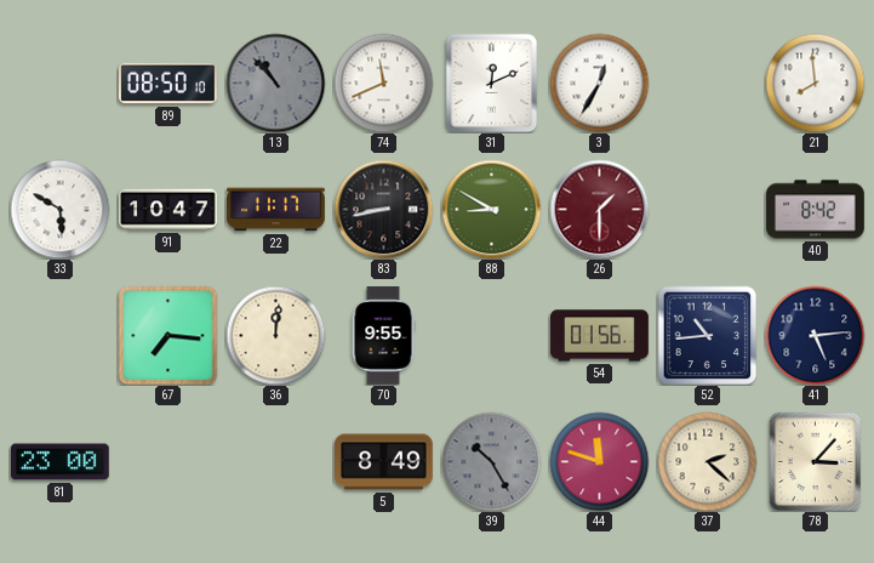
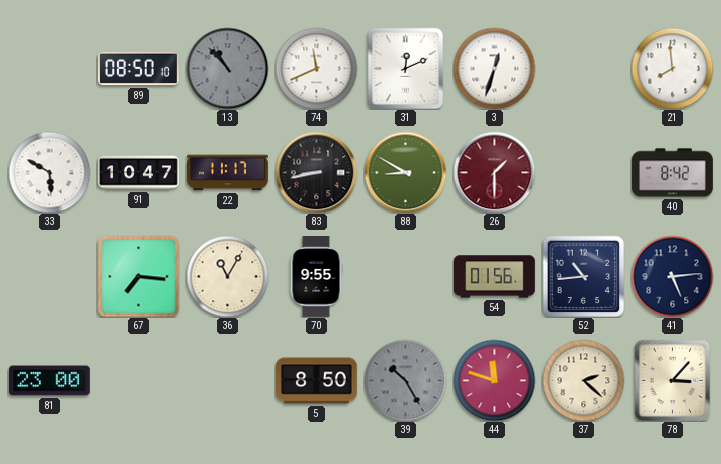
3: 12:35 -> 12:33 (494, 68)
36: 12:01 -> 11:05 (227, 276)
5: 8:49 -> 8:50 (317, 381)
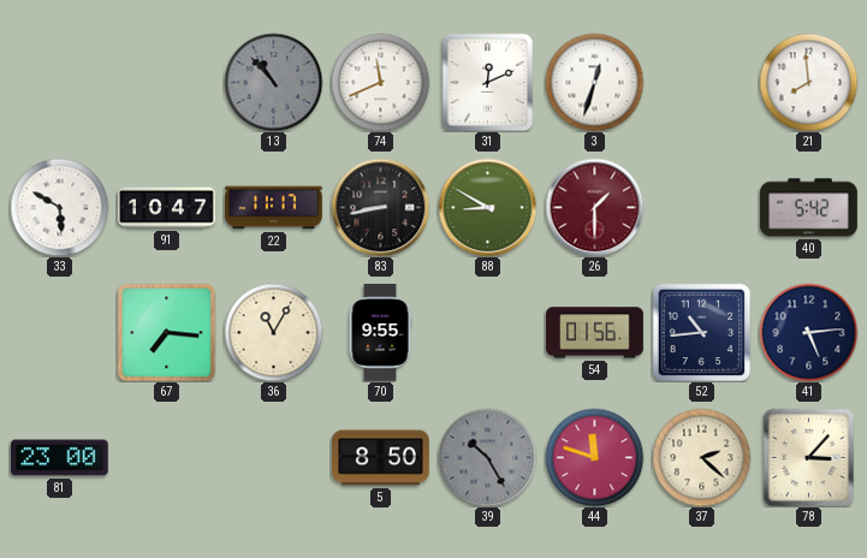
89: 08:50 -> none (139, 69)
40: 8:42 -> 5:42 (809, 208)
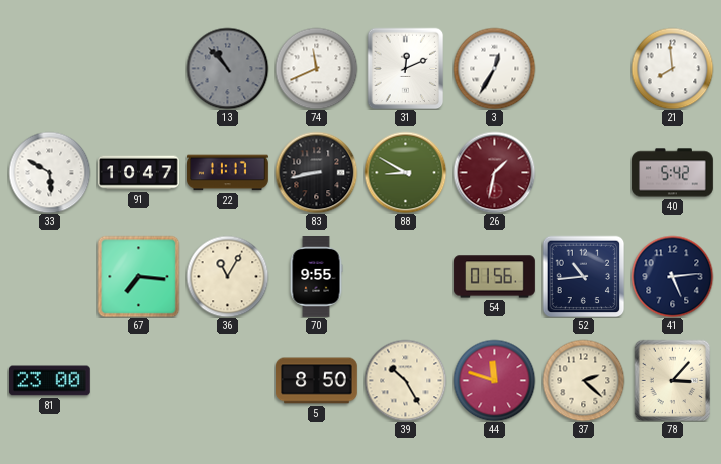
3: 12:33 -> 12:35 (494, 68)
26: 1:30 -> 1:32 (494, 172)
39 dial: grey -> cream (405, 380)
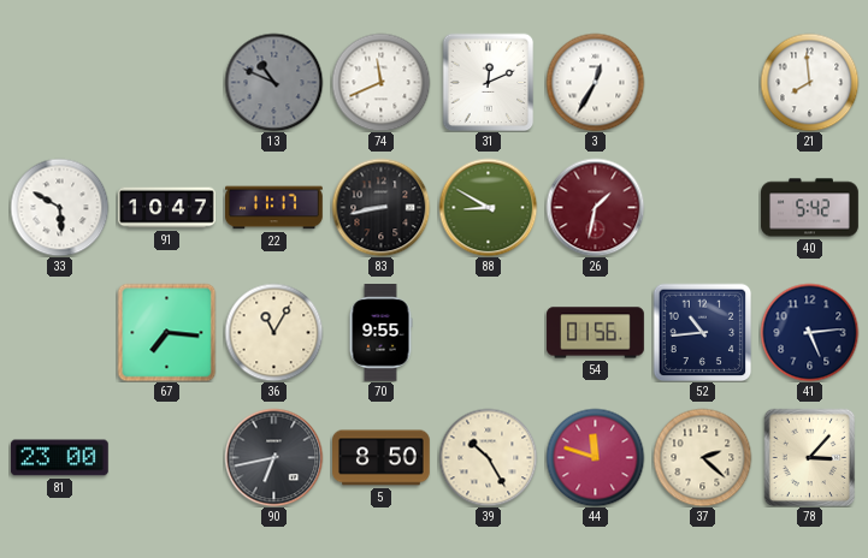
13: 10:53 -> 10:49 (273, 82)
90: none -> 6:43 (273, 457)
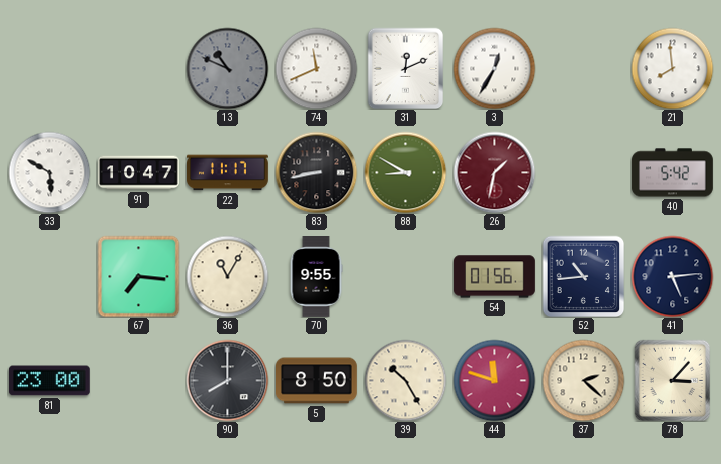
90: 6:43 -> 8:00 (227, 380)
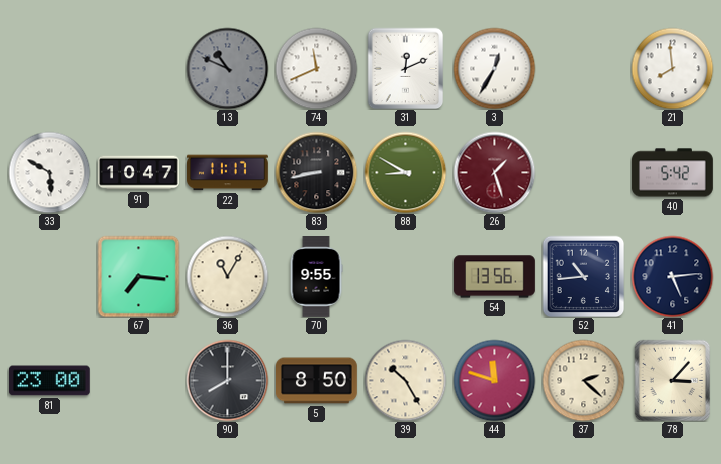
26: 1:32 -> 1:27 (494, 172)
54: 01:56 -> 13:56 (495, 277)
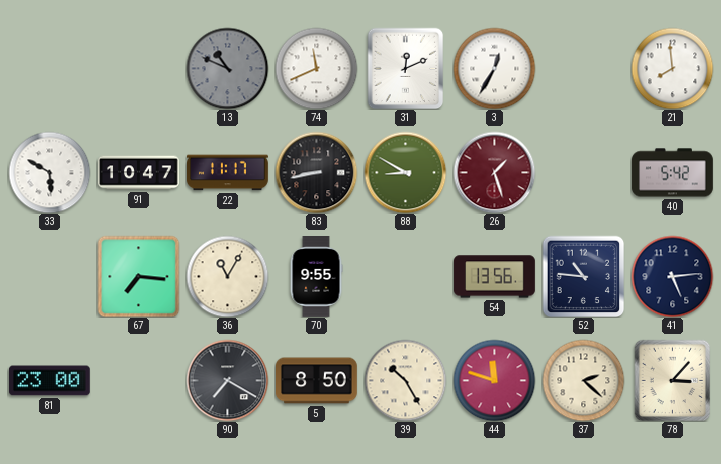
52: 10:44 -> 10:46 (583, 276)
90: 8:00 -> 7:20 (227, 380)
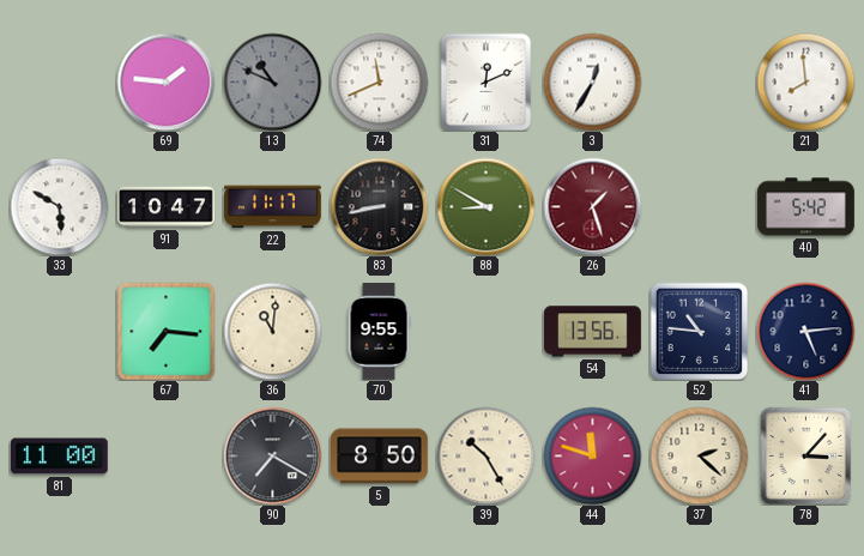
69: none -> 1:46 (165, 81)
36: 11:05 -> 11:01 (272, 331)
81: 23:00 -> 11:00 (60, 457)
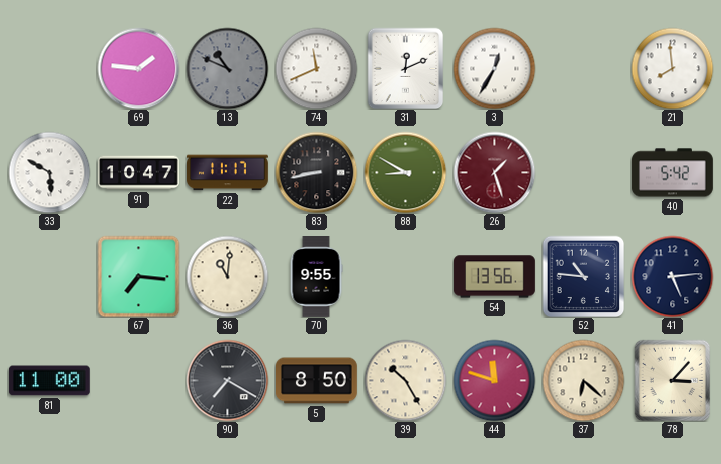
37: 2:22 -> 6:22 (583, 380)
